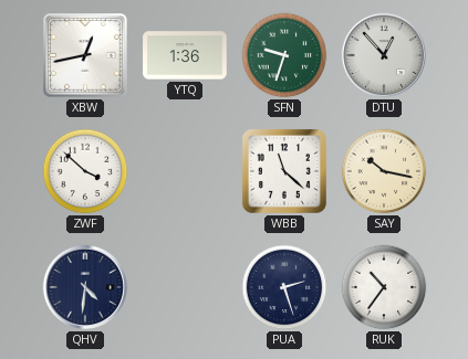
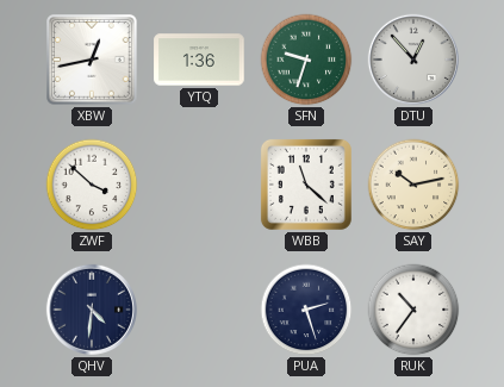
SAY: 10:17 -> 10:13 (413, 185)
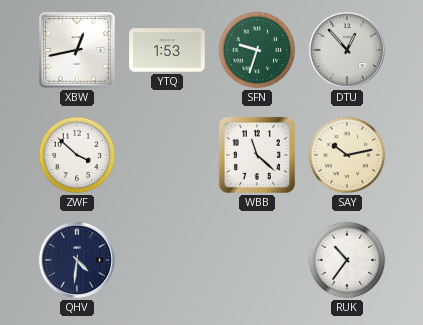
YTQ: 1:36 -> 1:53 (167, 50)
PUA: 2:27 -> none (306, 310)
